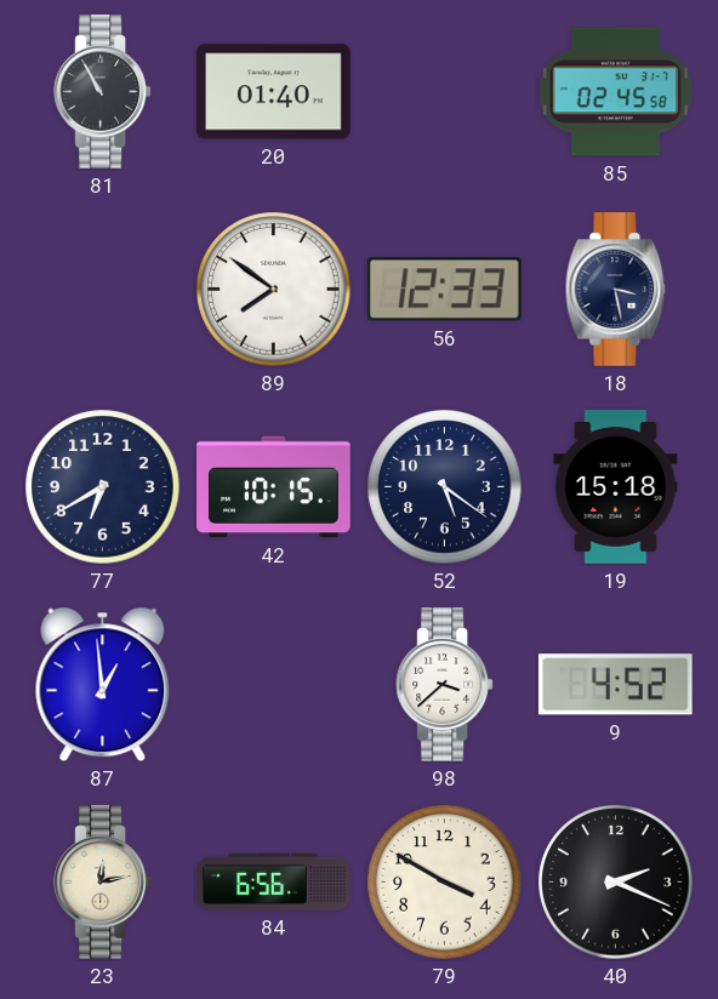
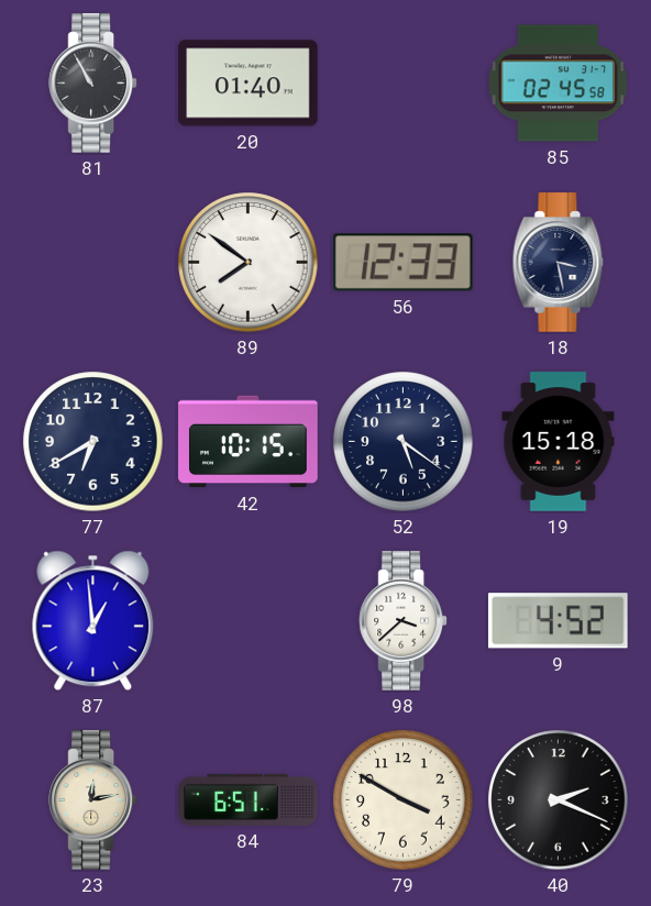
84: 6:56 -> 6:51 (249, 799)
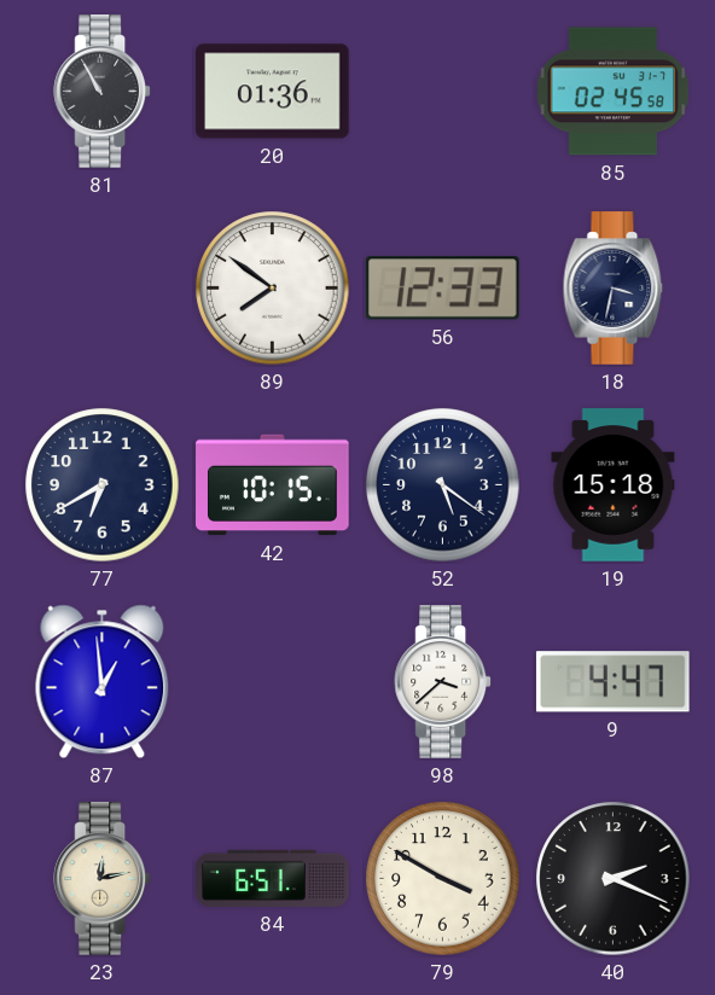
20: 01:40 -> 01:36 (273, 92)
18: 3:28 -> 3:32 (614, 289)
9: 4:52 -> 4:47 (612, 682)
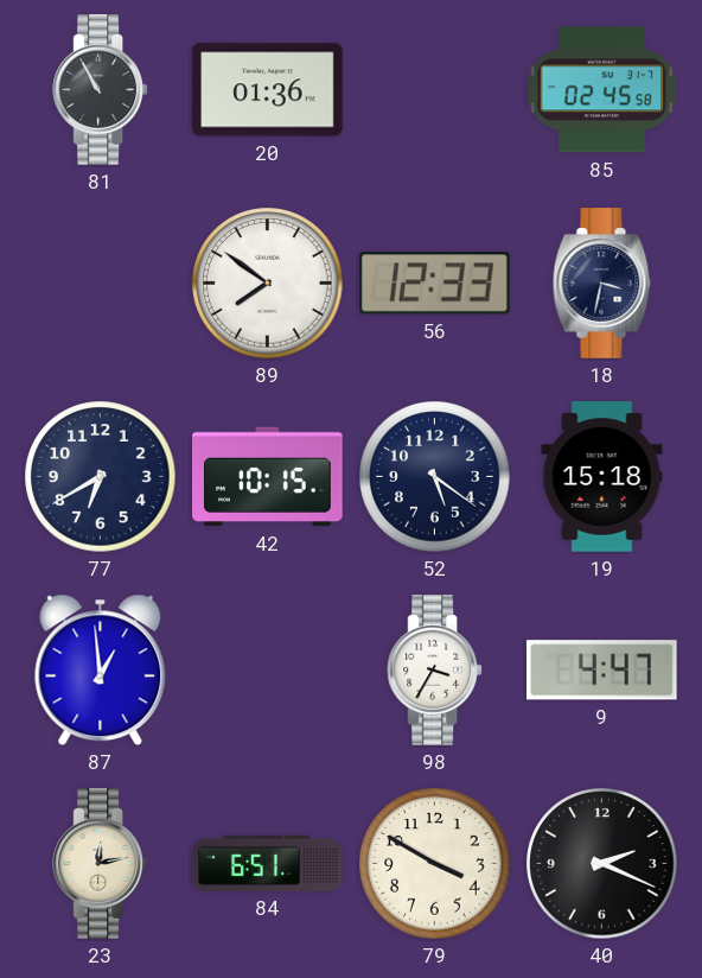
98: 3:38 -> 3:35 (435, 671)
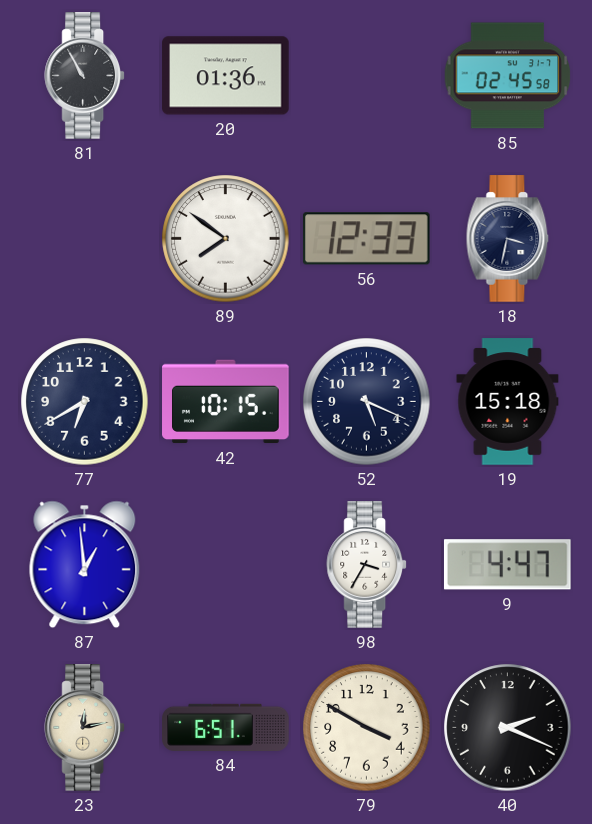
52: 5:21 -> 5:19 (367, 402)
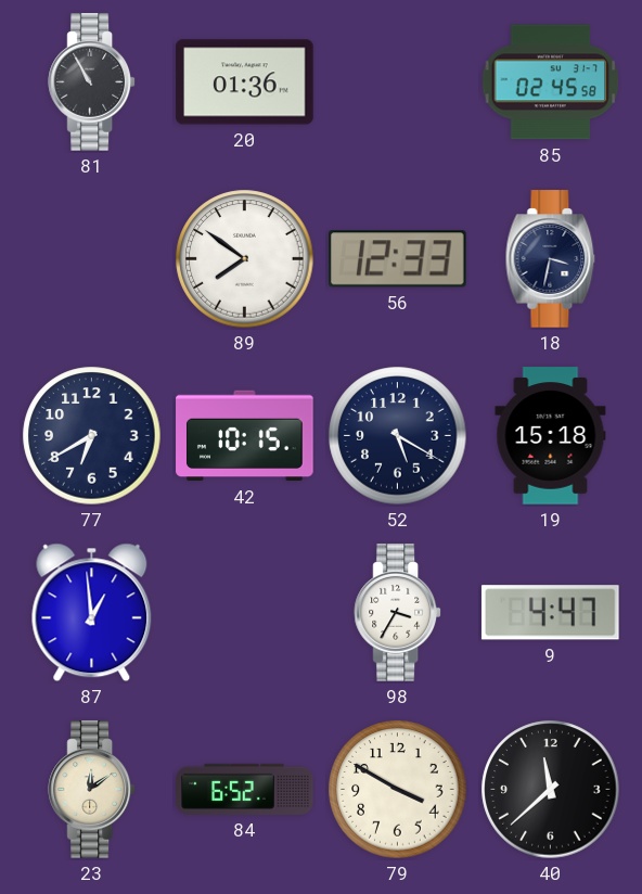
52: 5:19 -> 5:20 (398, 436)
23: 12:13 -> 12:09 (92, 790)
84: 6:51 -> 6:52 (245, 789)
40: 2:19 -> 11:38 (551, 790)
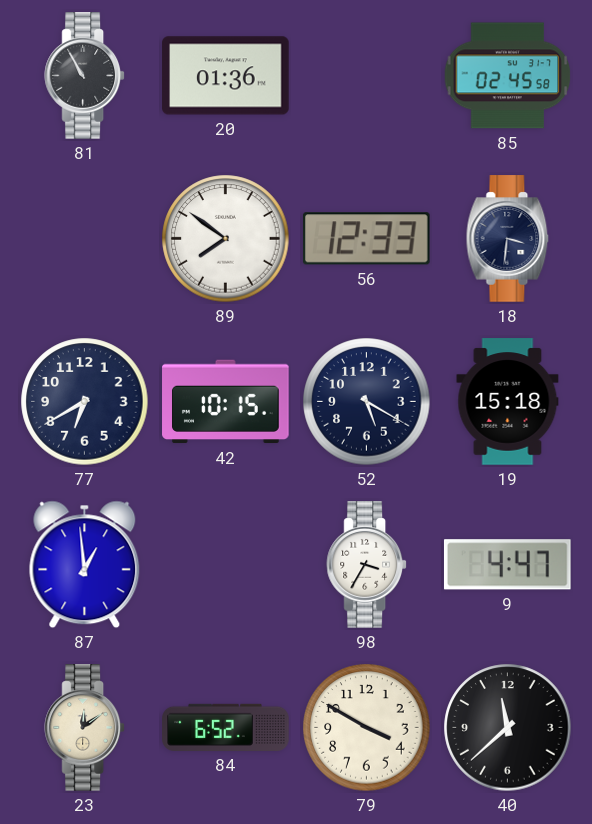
18: 3:32 -> 3:31 (508, 239)
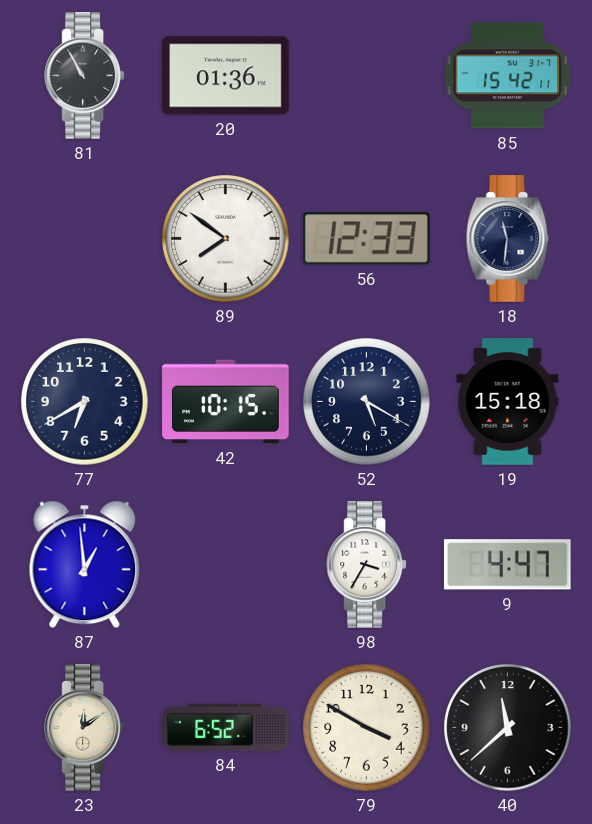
85: 02:45 -> 15:42 (508, 76)
18: 3:31 -> 11:31 (508, 239)
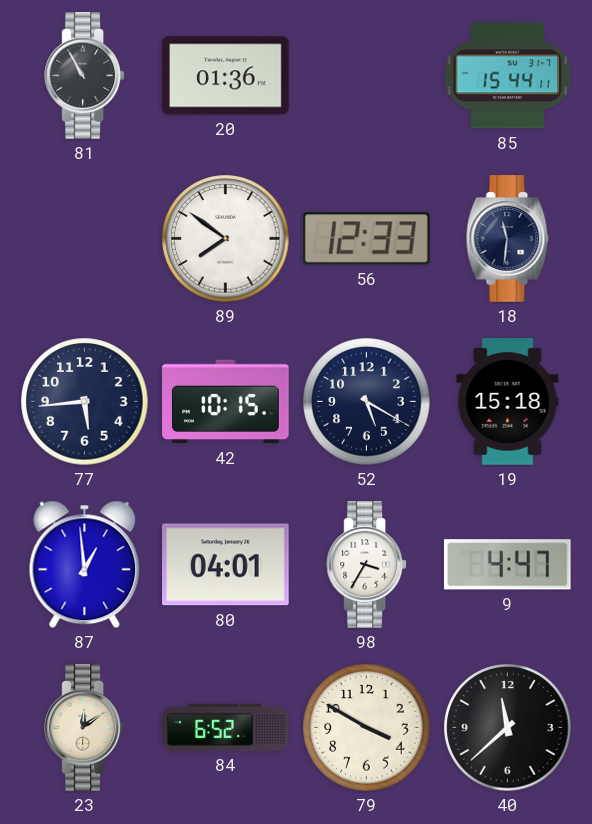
85: 15:42 -> 15:44 (508, 76)
77: 6:40 -> 5:44 (85, 402)
80: none -> 04:01 (226, 565)
